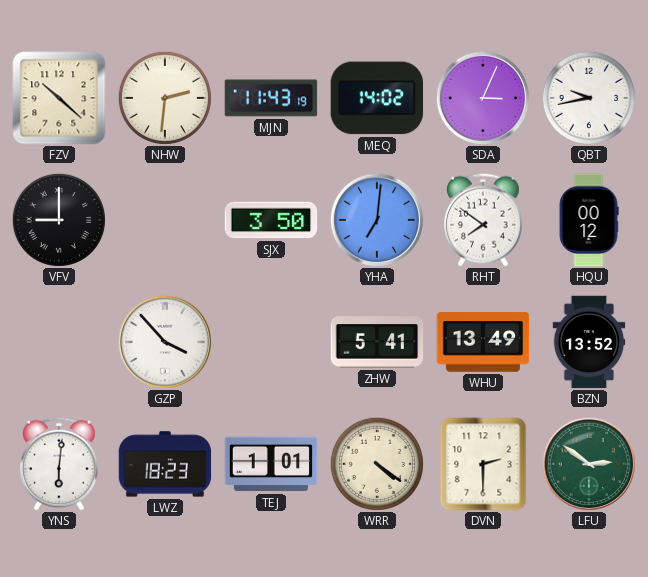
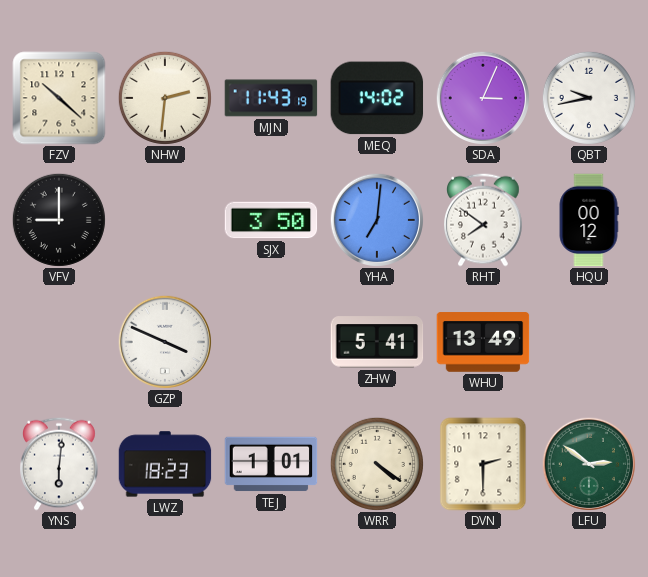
GZP: 3:53 -> 3:49 (164, 341)
BZN: 13:52 -> none (589, 342)
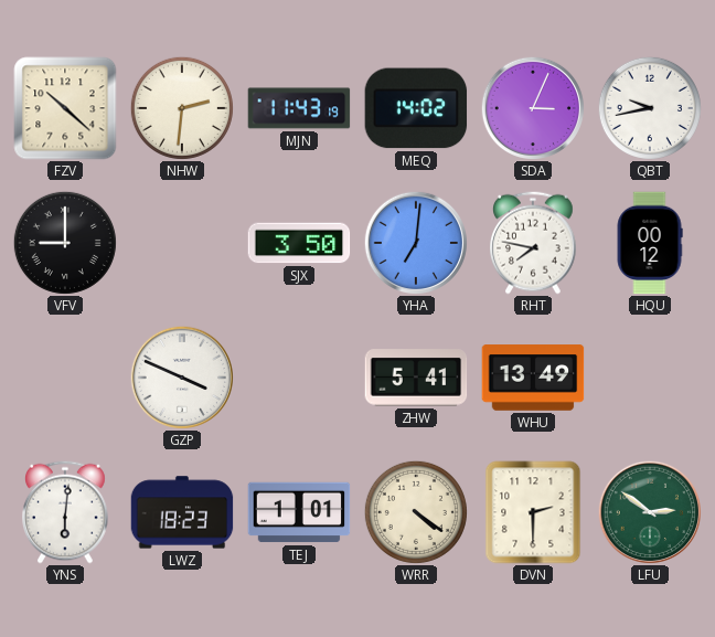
RHT: 7:51 -> 7:47 (534, 243)
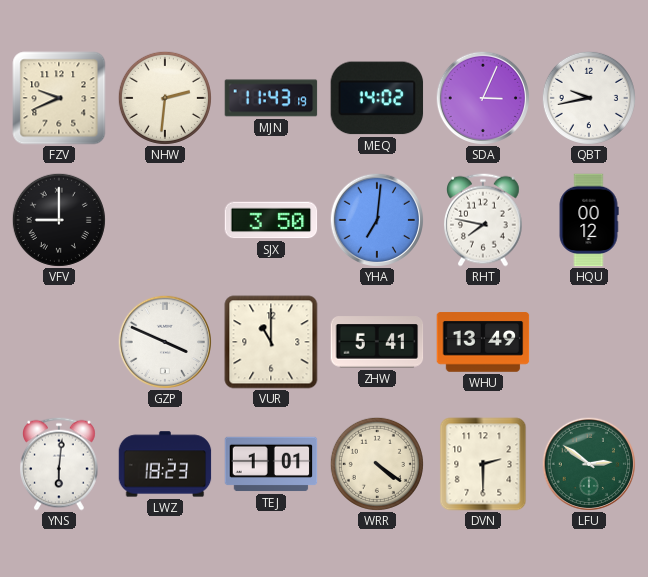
FZV: 10:22 -> 9:41 (59, 98)
VUR: none -> 11:00 (271, 342)
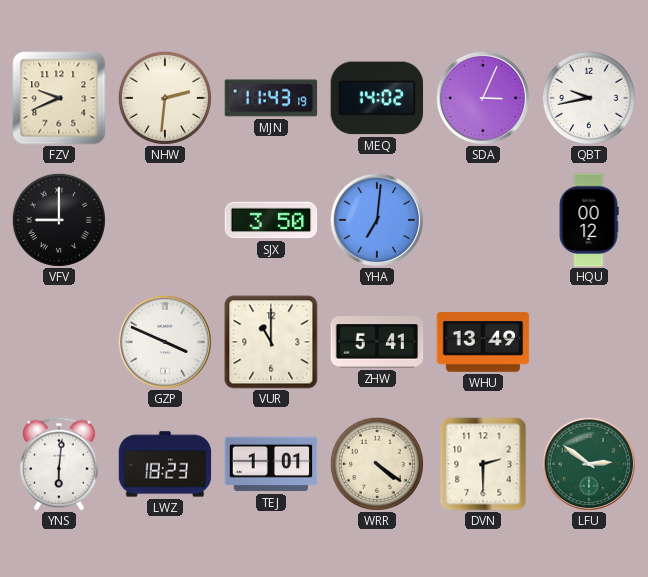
RHT: 7:47 -> none (484, 220)
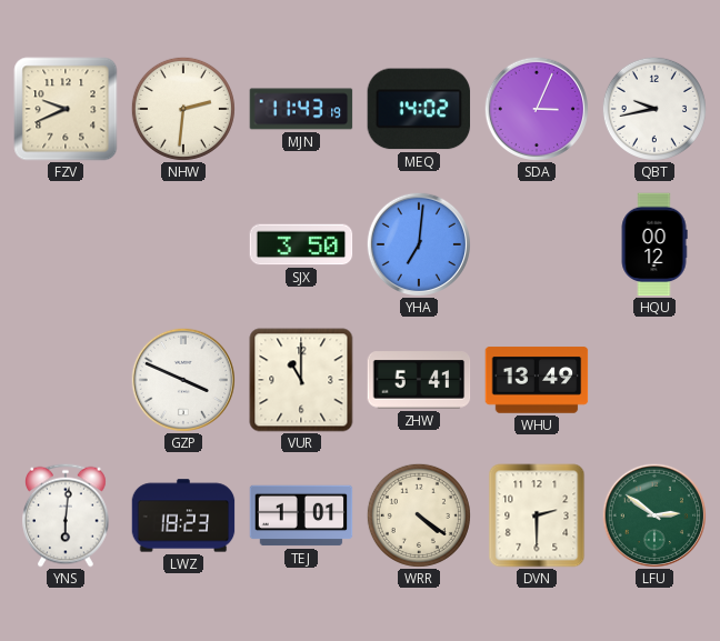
VFV: 9:00 -> none (59, 220)
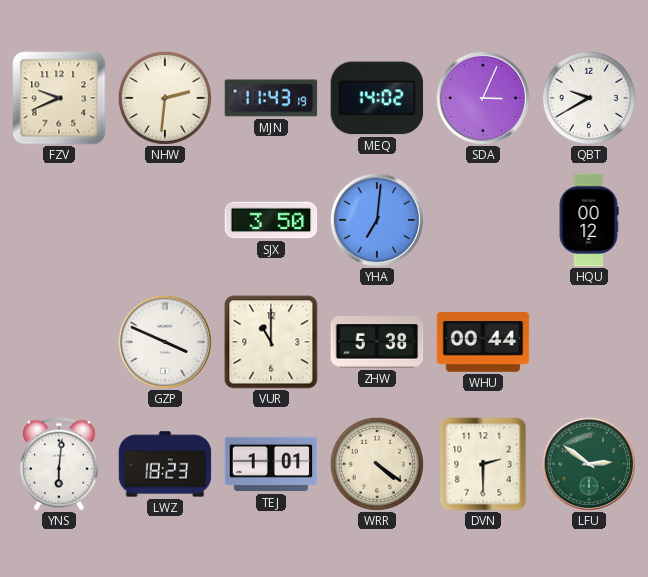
QBT: 9:43 -> 9:40 (589, 98)
ZHW: 5:41 -> 5:38 (377, 342)
WHU: 13:49 -> 00:44 (483, 342)
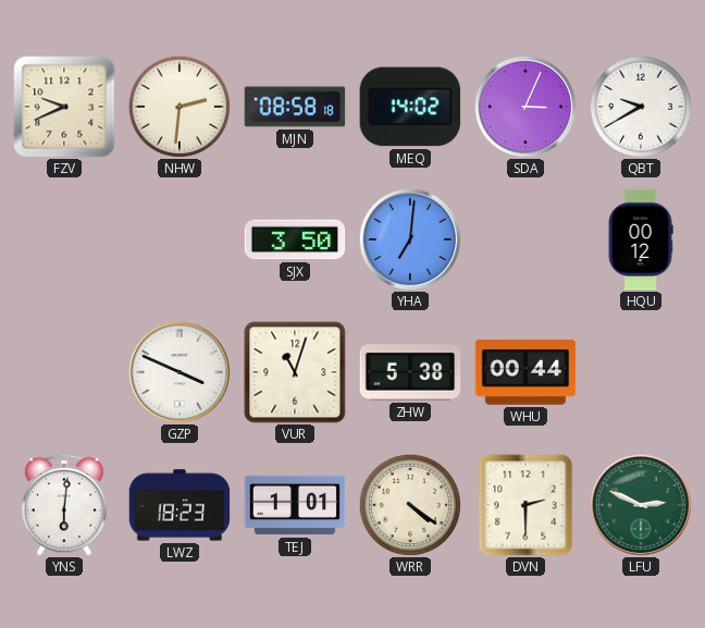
MJN: 11:43 -> 08:58 (295, 107)
VUR: 11:00 -> 11:03 (295, 372)
LFU: 2:51 -> 2:49 (640, 504)
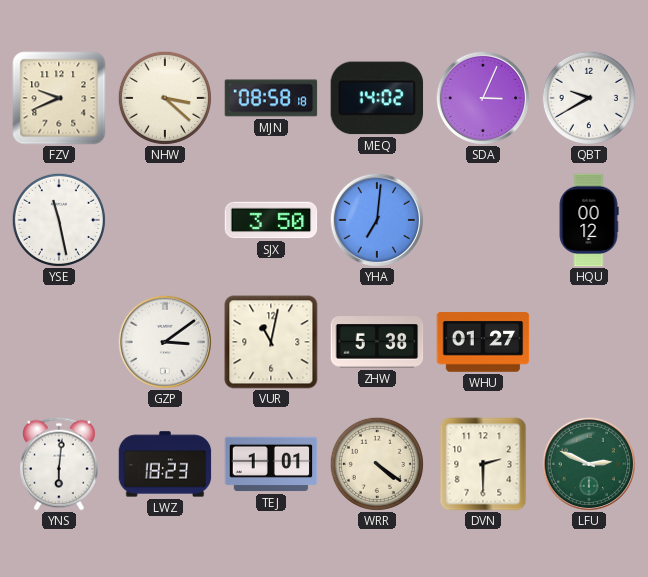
NHW: 2:31 -> 3:22 (165, 98)
YSE: none -> 11:28 (59, 220)
GZP: 3:49 -> 3:09 (164, 341)
VUR: 11:03 -> 11:02 (271, 342)
WHU: 00:44 -> 01:27 (483, 342)
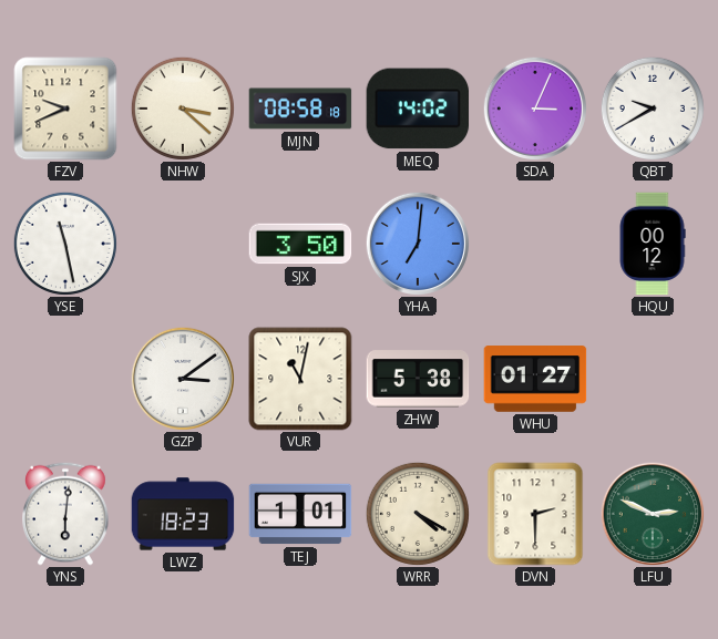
WRR: 4:21 -> 4:20 (418, 514)
